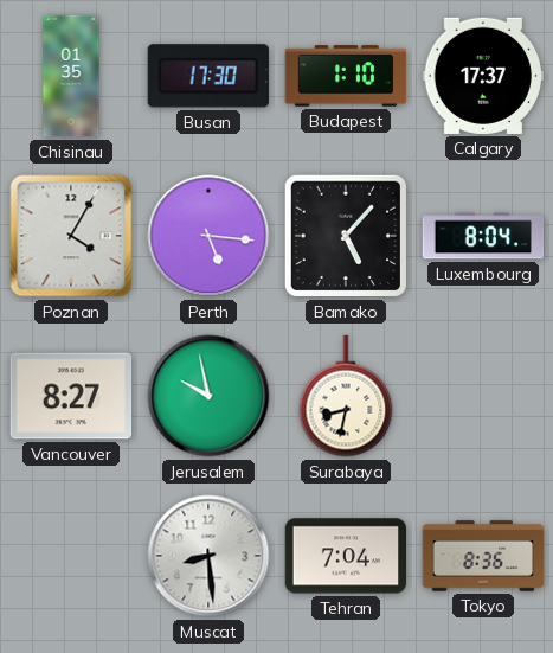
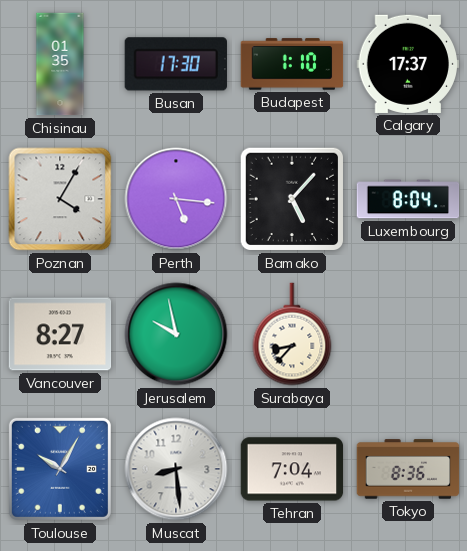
Surabaya: 8:32 -> 8:37 (292, 334)
Toulouse: none -> 10:05 (60, 469)
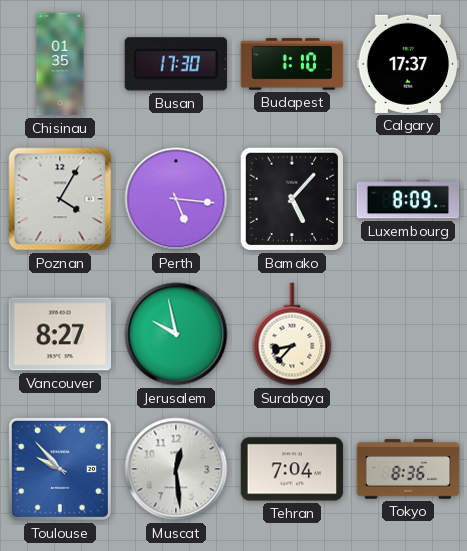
Luxembourg: 8:04 -> 8:09 (408, 199)
Toulouse: 10:05 -> 9:53 (60, 469)
Muscat: 8:29 -> 12:29 (176, 469)
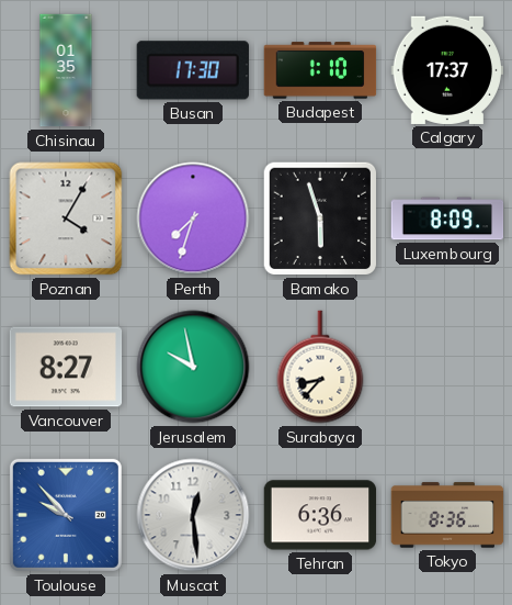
Perth: 5:16 -> 7:33 (193, 219)
Bamako: 5:07 -> 5:57 (320, 219)
Tehran: 7:04 -> 6:36 (320, 515)
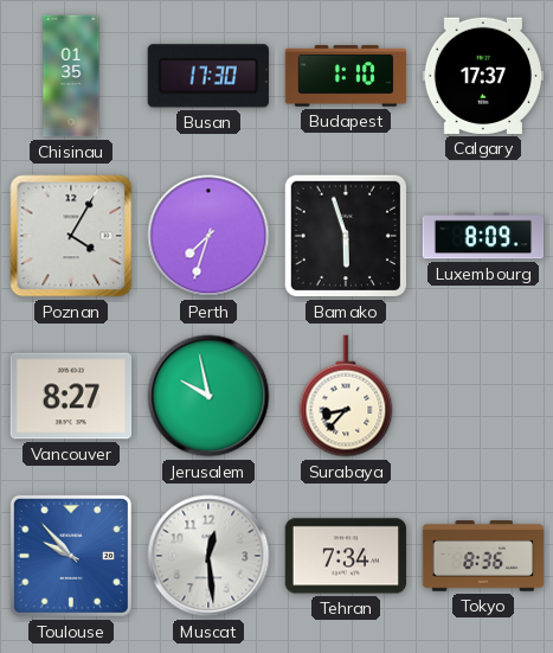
Tehran: 6:36 -> 7:34 (346, 556)
